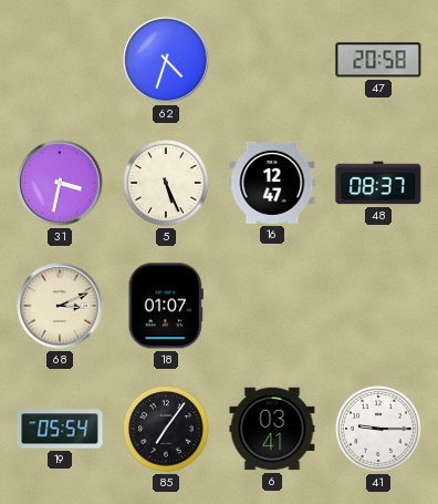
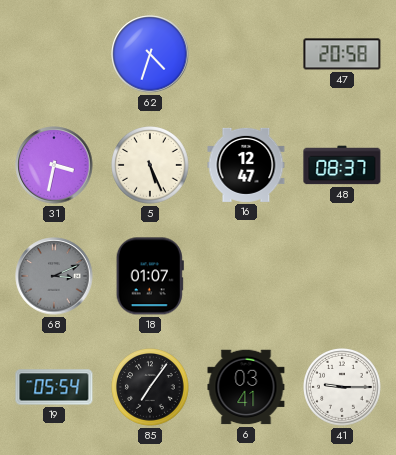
68 dial: cream -> grey (54, 276)
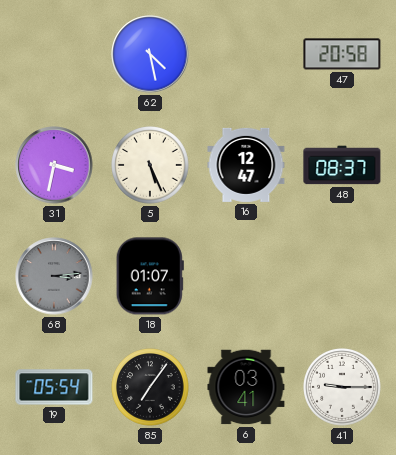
62: 4:33 -> 4:28 (150, 54)
68: 3:11 -> 3:14 (54, 276)
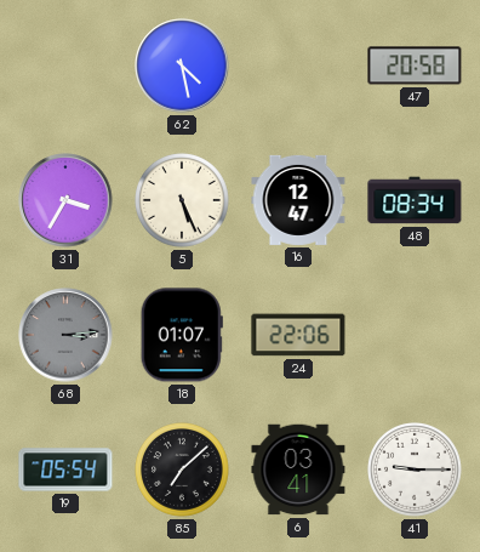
31: 3:32 -> 3:35 (65, 200)
48: 08:37 -> 08:34 (415, 200)
24: none -> 22:06 (298, 335)
85: 7:06 -> 7:08 (183, 471)
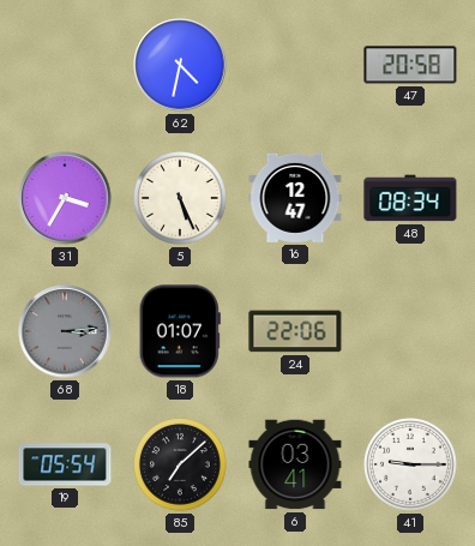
62: 4:28 -> 4:32 (180, 65)
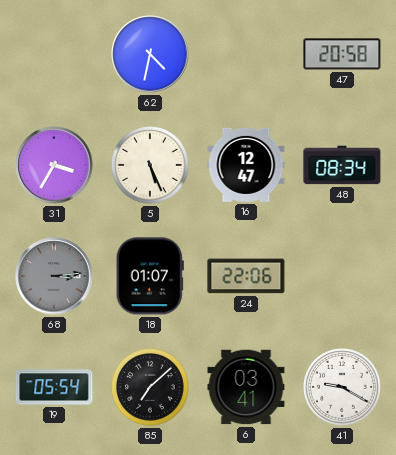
41: 9:15 -> 9:20 (343, 388)
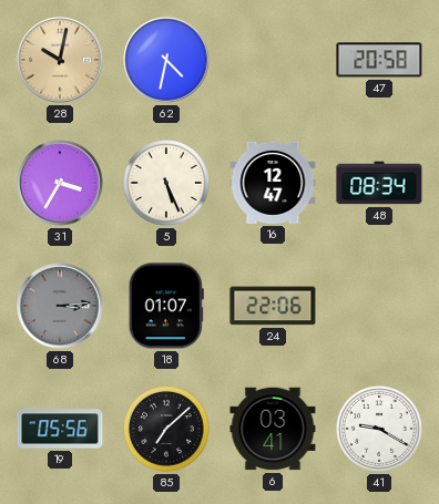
28: none -> 10:02 (60, 60)
19: 05:54 -> 05:56 (60, 429)
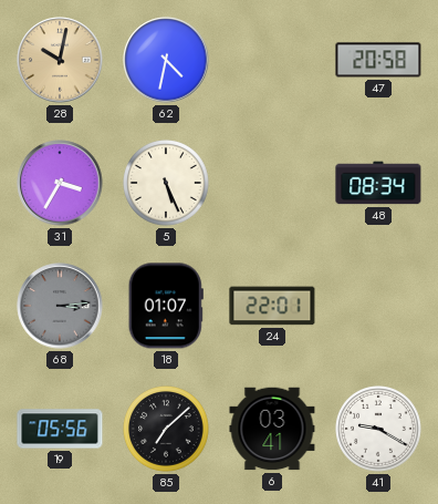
16: 12:47 -> none (273, 183)
24: 22:06 -> 22:01 (272, 306)
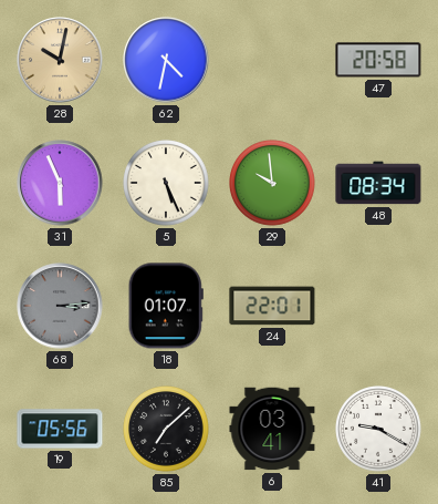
31: 3:35 -> 5:56 (60, 183)
29: none -> 9:59 (273, 184)
